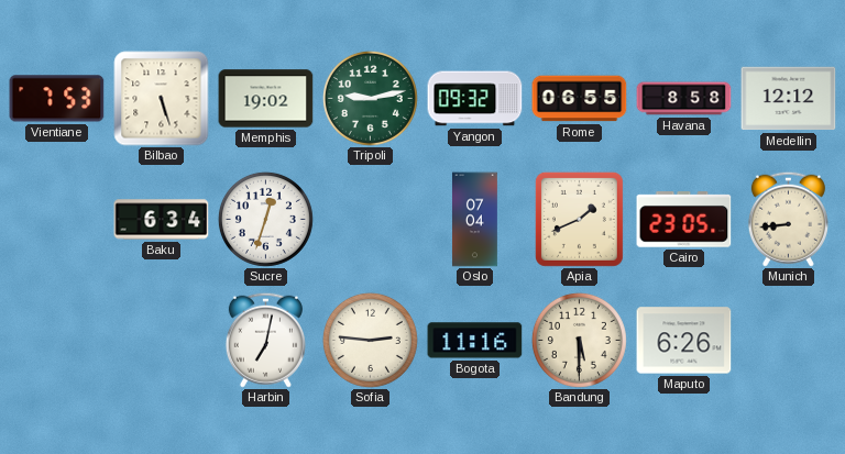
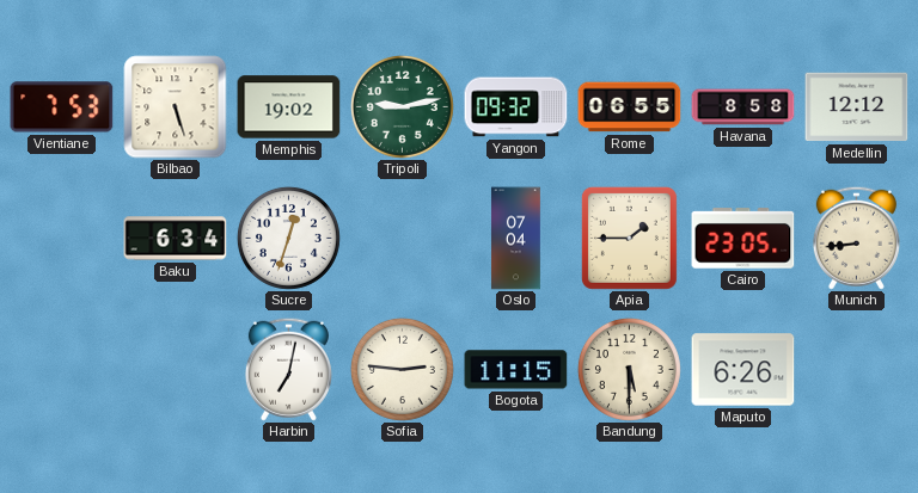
Apia: 1:41 -> 1:45 (629, 238)
Bogota: 11:16 -> 11:15 (516, 370)
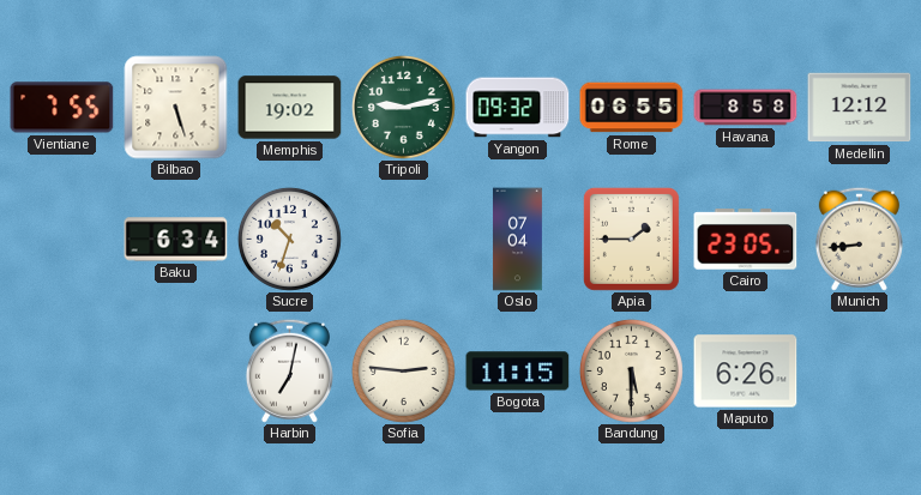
Vientiane: 7:53 -> 7:55 (62, 108)
Sucre: 12:33 -> 10:33 (289, 239)
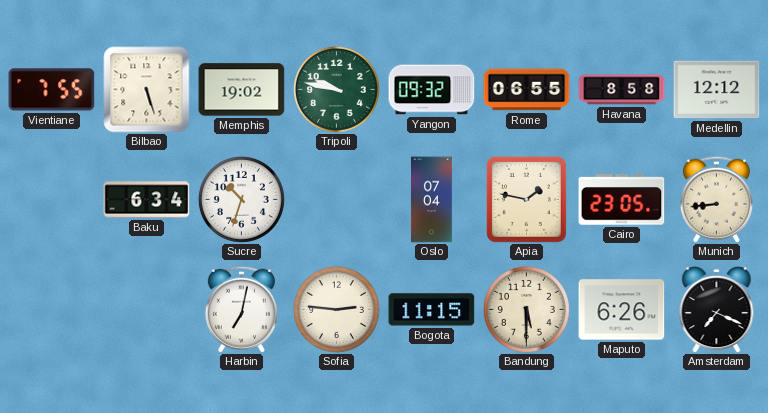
Tripoli: 9:13 -> 9:47 (336, 89)
Apia: 1:45 -> 1:47 (526, 199)
Amsterdam: none -> 7:19 (717, 309)
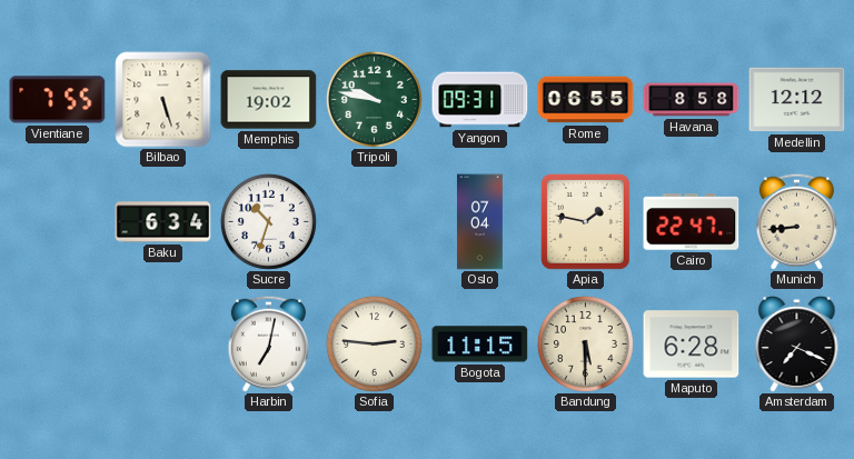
Yangon: 09:32 -> 09:31 (480, 100)
Cairo: 23:05 -> 22:47 (692, 222)
Maputo: 6:26 -> 6:28 (692, 345)
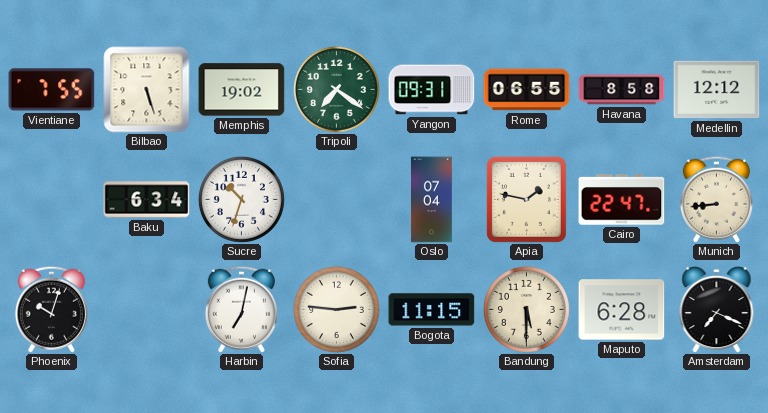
Tripoli: 9:47 -> 7:21 (336, 89)
Phoenix: none -> 10:03 (51, 309)
